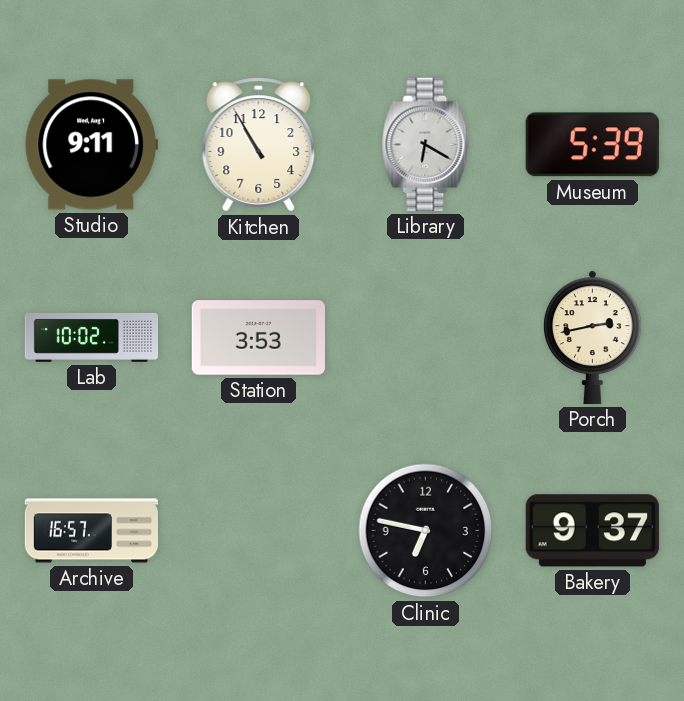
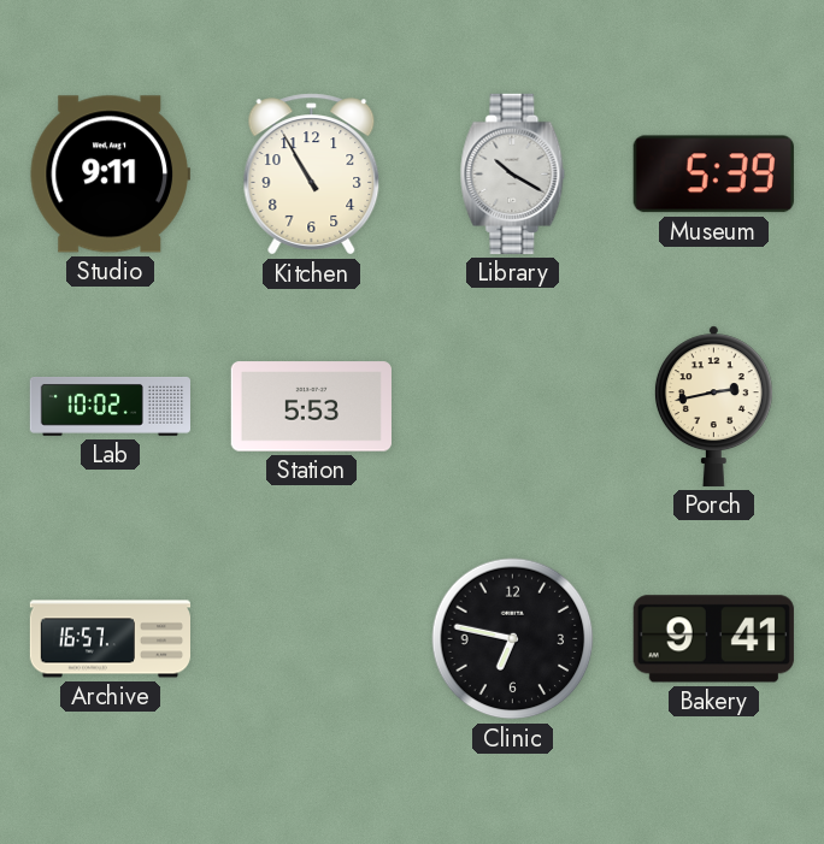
Library: 6:20 -> 10:20 (513, 173)
Station: 3:53 -> 5:53 (311, 407)
Bakery: 9:37 -> 9:41 (713, 639)
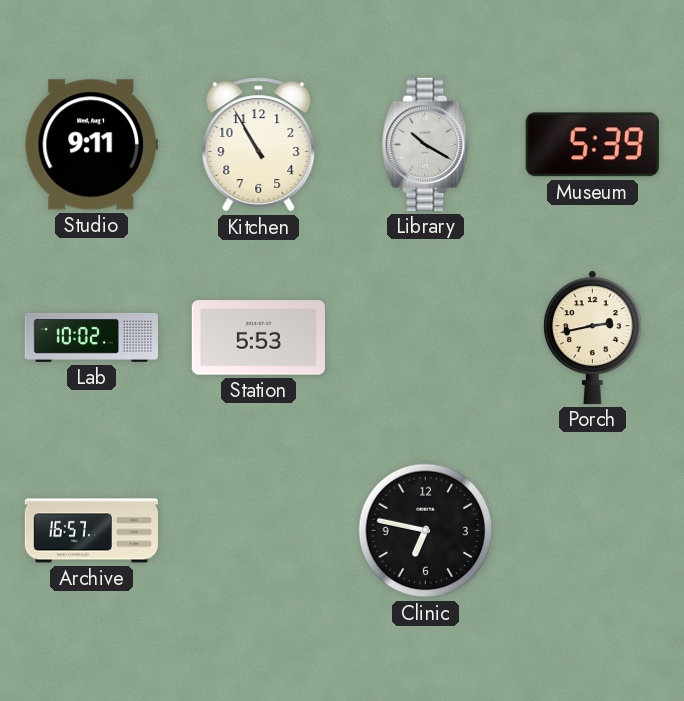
Bakery: 9:41 -> none (713, 639)
